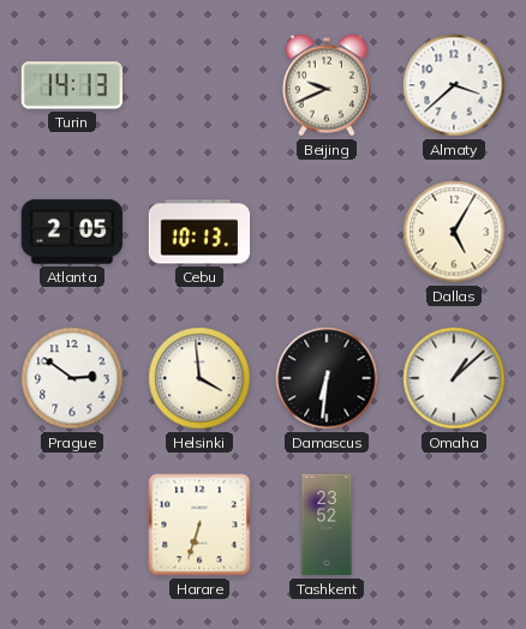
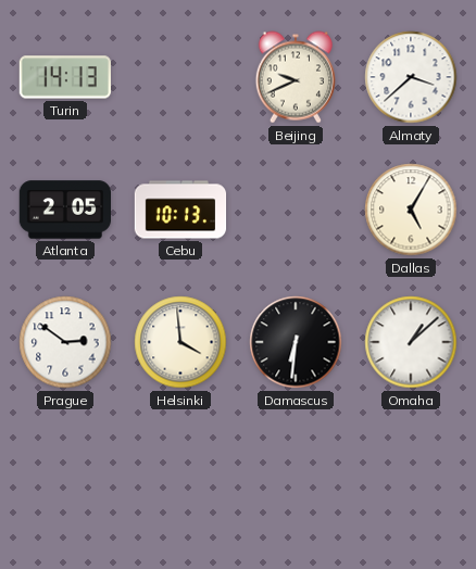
Harare: 6:33 -> none (199, 525)
Tashkent: 23:52 -> none (327, 525)
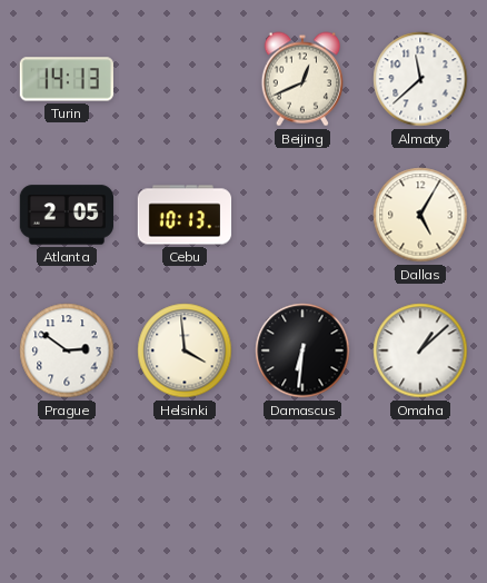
Beijing: 9:41 -> 12:41 (301, 79)
Almaty: 3:38 -> 11:38 (420, 79)
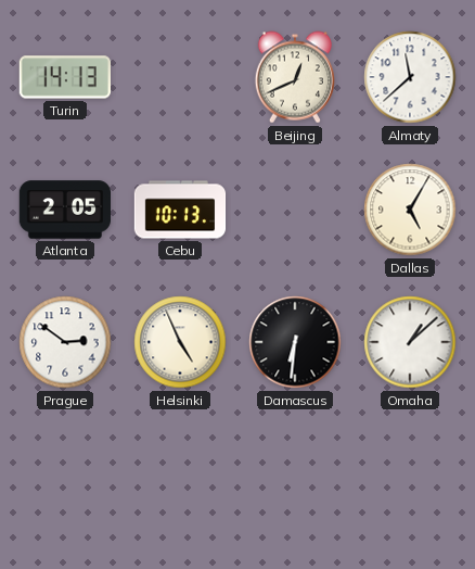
Helsinki: 3:59 -> 4:56 (180, 342)
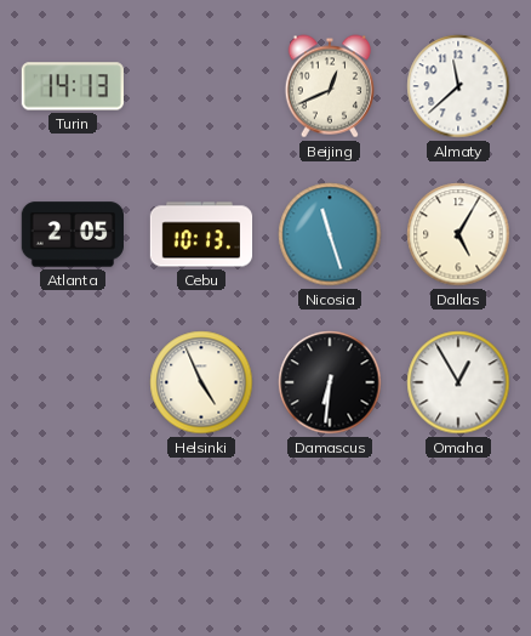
Nicosia: none -> 11:27 (330, 234)
Prague: 2:51 -> none (65, 342)
Omaha: 1:08 -> 12:55 (458, 382)
